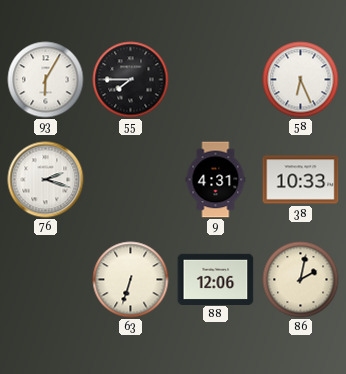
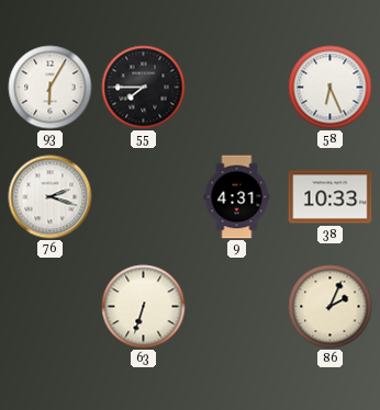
88: 12:06 -> none (216, 279)
86: 2:02 -> 2:04 (331, 307)
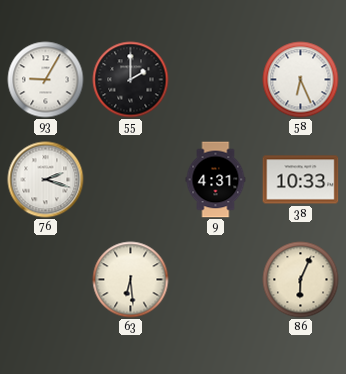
93: 6:05 -> 9:05 (46, 80)
55: 7:45 -> 2:00 (131, 80)
63: 6:33 -> 6:29 (131, 280)
86: 2:04 -> 6:04 (301, 280)
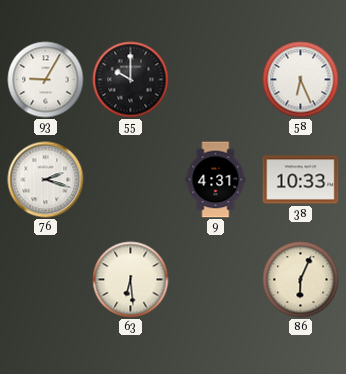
55: 2:00 -> 10:00 (131, 80)
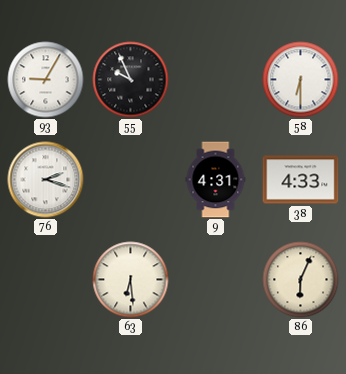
55: 10:00 -> 9:56 (131, 80)
58: 6:26 -> 6:30 (301, 80)
38: 10:33 -> 4:33 (301, 180)
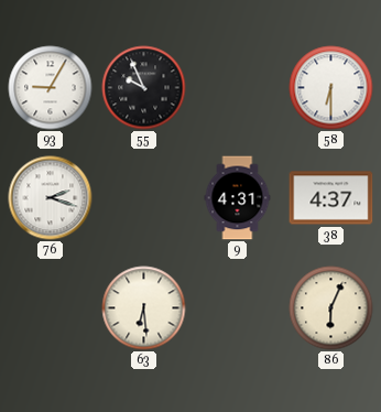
38: 4:33 -> 4:37 (331, 198)
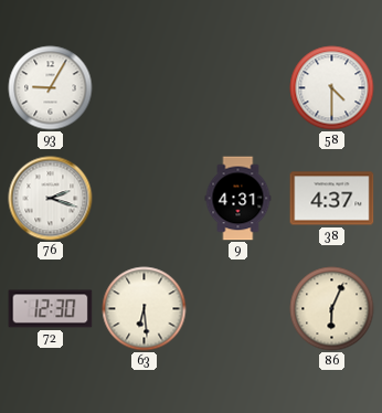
55: 9:56 -> none (144, 88)
58: 6:30 -> 4:30 (332, 88)
72: none -> 12:30 (51, 309)
